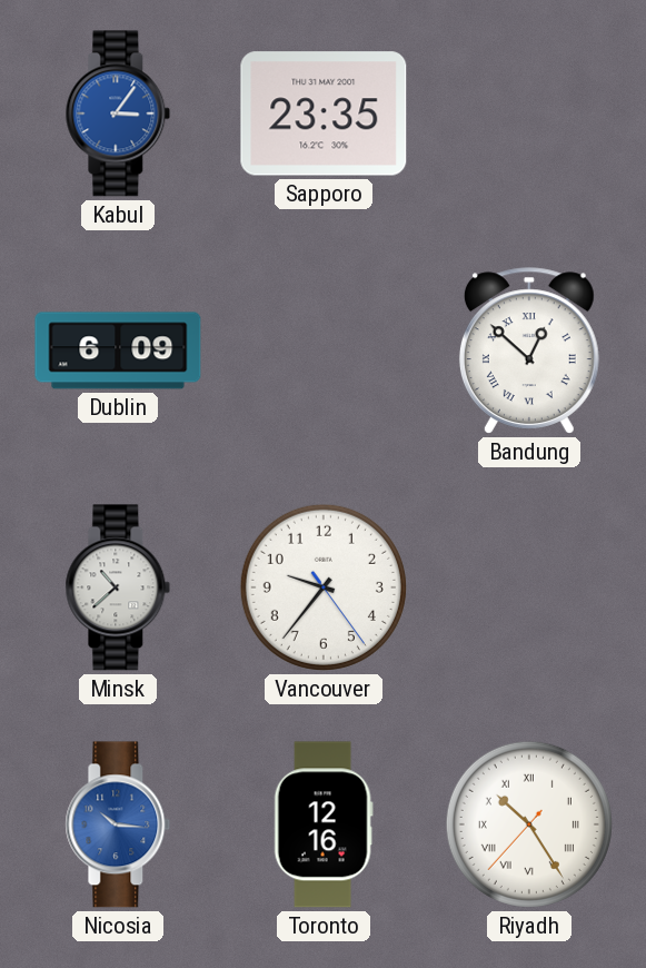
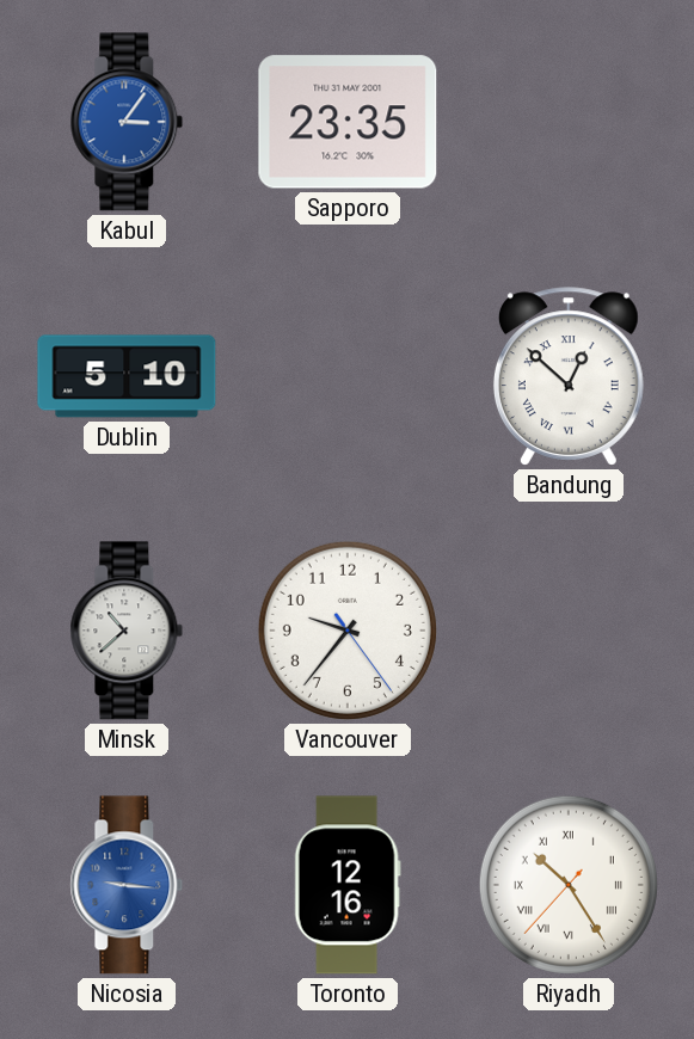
Dublin: 6:09 -> 5:10 (127, 376)
Nicosia: 10:16 -> 9:16 (127, 885)
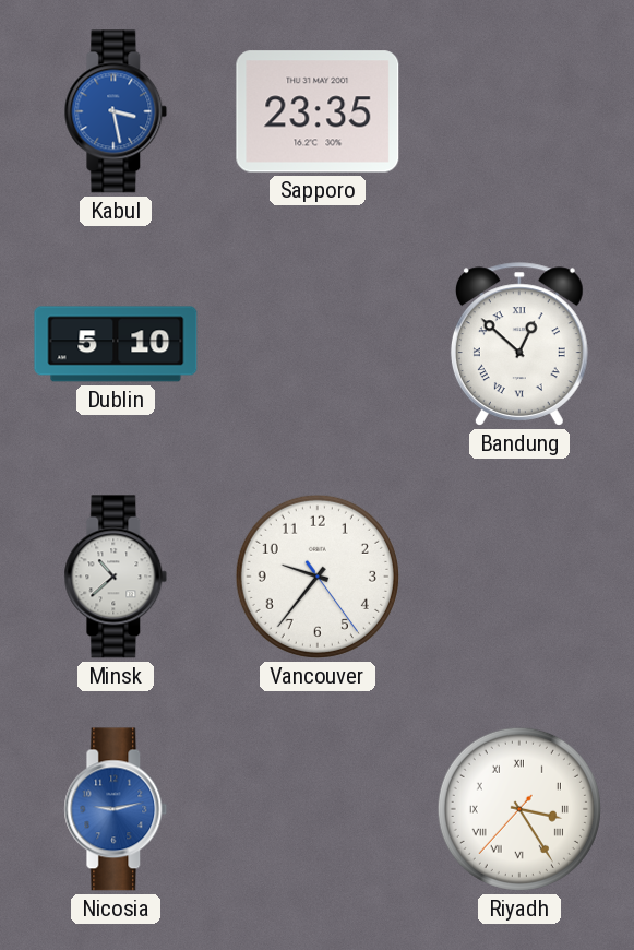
Kabul: 3:06 -> 3:28 (116, 111)
Nicosia: 9:16 -> 9:13 (116, 809)
Toronto: 12:16 -> none (348, 885)
Riyadh: 10:24 -> 3:24 (519, 809)
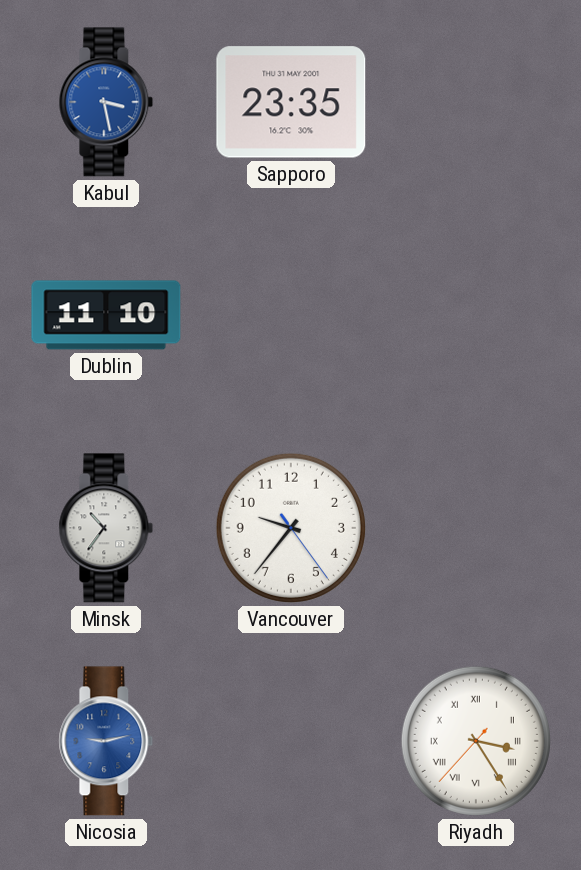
Dublin: 5:10 -> 11:10 (106, 315)
Bandung: 12:52 -> none (519, 344)
Minsk: 10:38 -> 10:36 (106, 528)
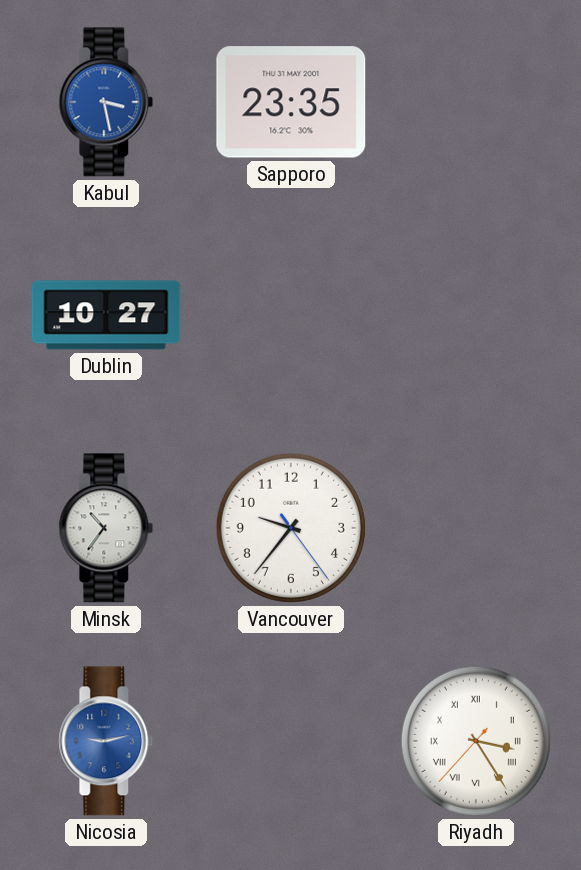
Dublin: 11:10 -> 10:27 (106, 315)
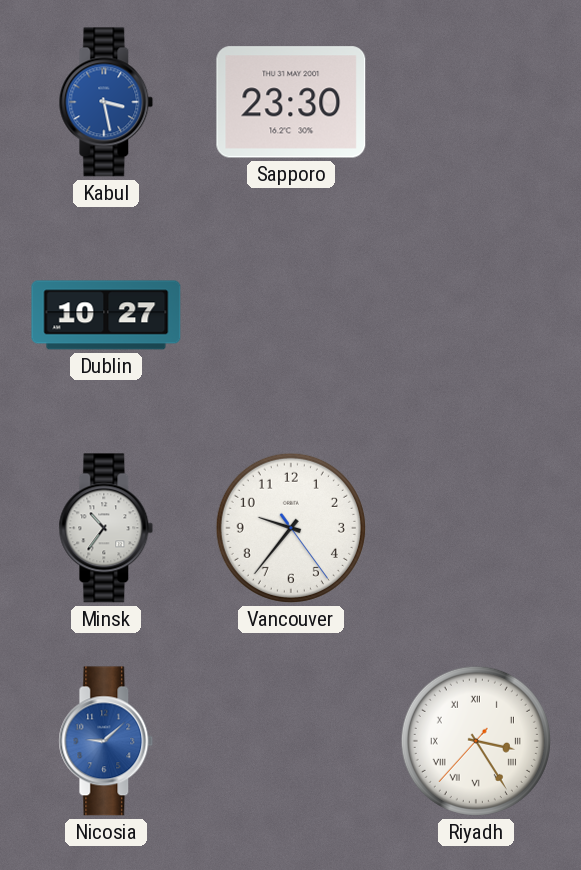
Sapporo: 23:35 -> 23:30 (291, 102)
Nicosia: 9:13 -> 9:08 (106, 741)
